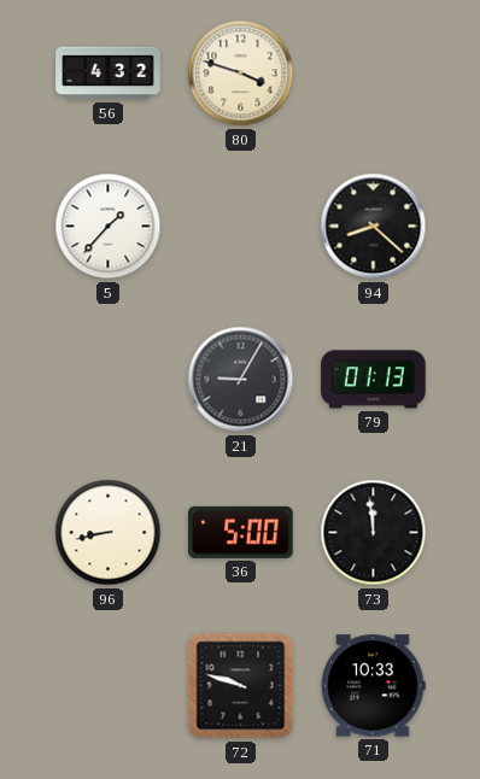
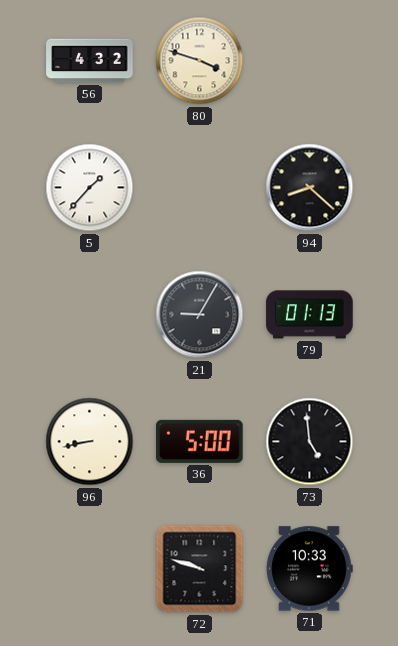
73: 11:59 -> 4:59 (310, 442)
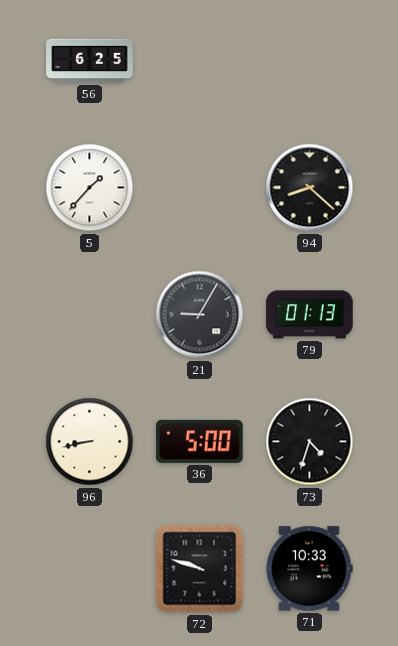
56: 4:32 -> 6:25 (90, 61)
80: 3:48 -> none (200, 61)
73: 4:59 -> 4:33 (310, 442)
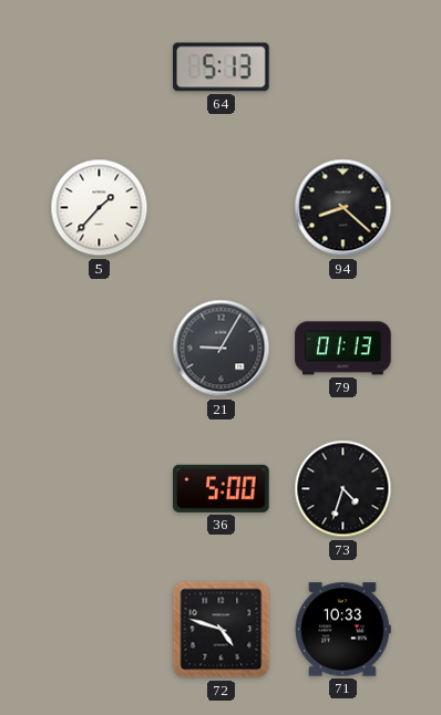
56: 6:25 -> none (90, 61)
64: none -> 5:13 (222, 68)
96: 8:43 -> none (90, 442)
72: 9:48 -> 4:48 (222, 630)
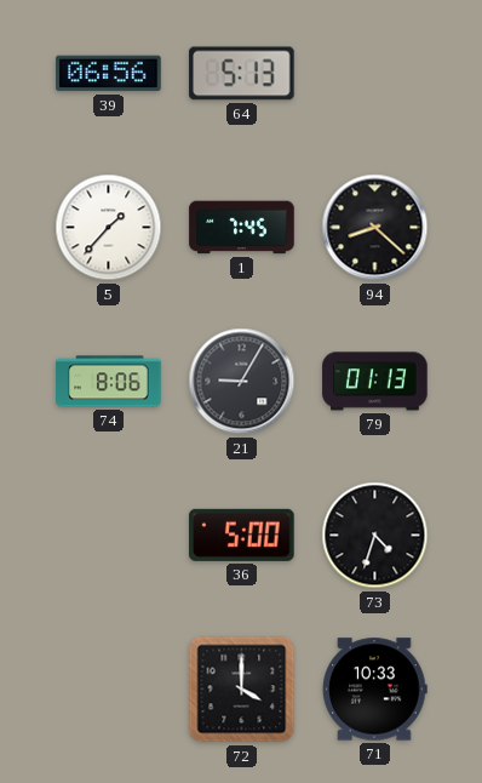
39: none -> 06:56 (109, 74)
1: none -> 7:45 (242, 228)
74: none -> 8:06 (109, 382)
72: 4:48 -> 4:00 (242, 690)
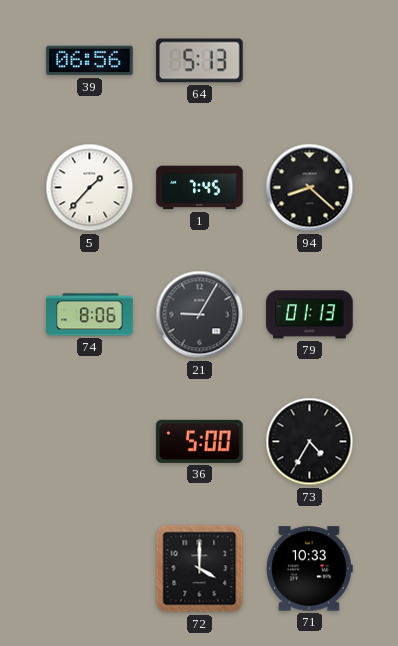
73: 4:33 -> 4:35 (310, 442)
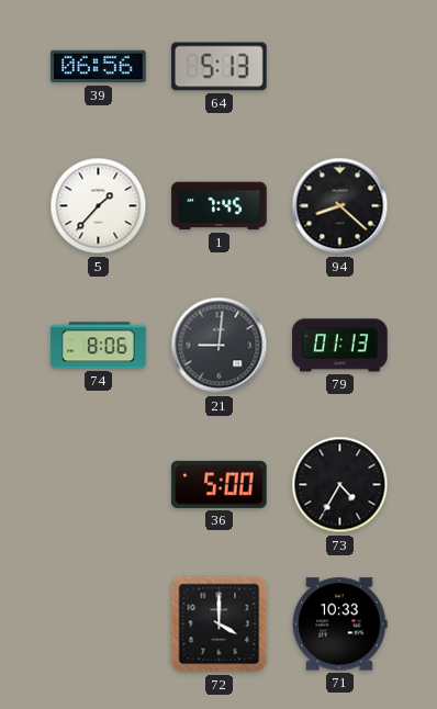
21: 9:05 -> 9:01 (220, 346)
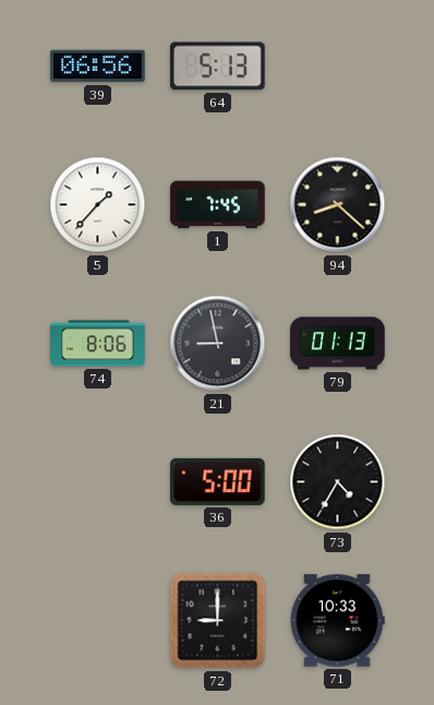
21: 9:01 -> 8:58 (218, 344)
72: 4:00 -> 9:00 (218, 621)
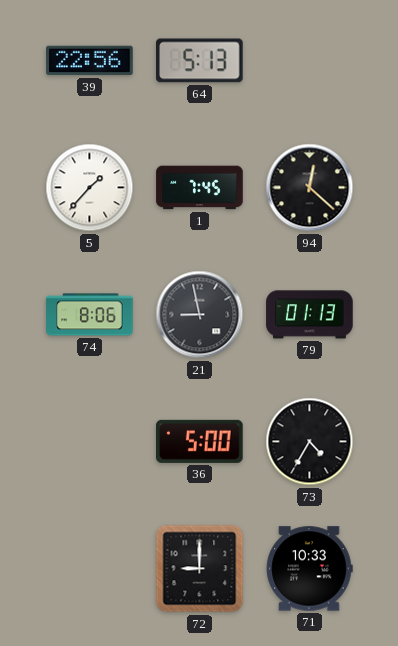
39: 06:56 -> 22:56 (90, 61)
94: 8:22 -> 12:22 (310, 188)
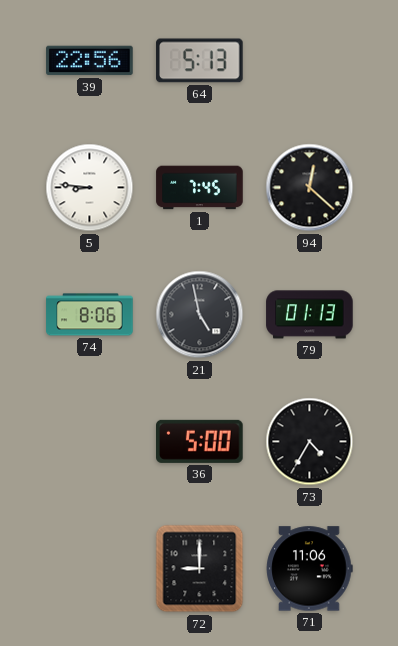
5: 1:37 -> 8:46 (90, 188)
21: 8:58 -> 4:58 (200, 315)
71: 10:33 -> 11:06 (309, 569)
